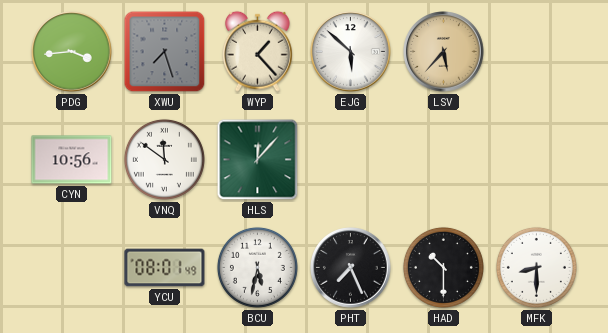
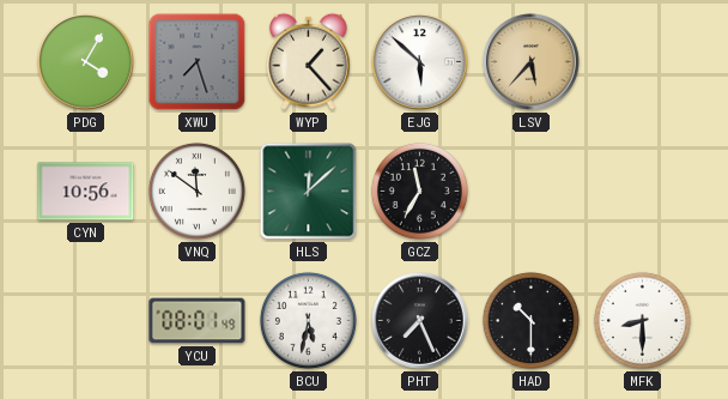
PDG: 3:44 -> 4:05 (86, 62)
HLS: 12:07 -> 12:08 (309, 192)
GCZ: none -> 11:35 (419, 191)
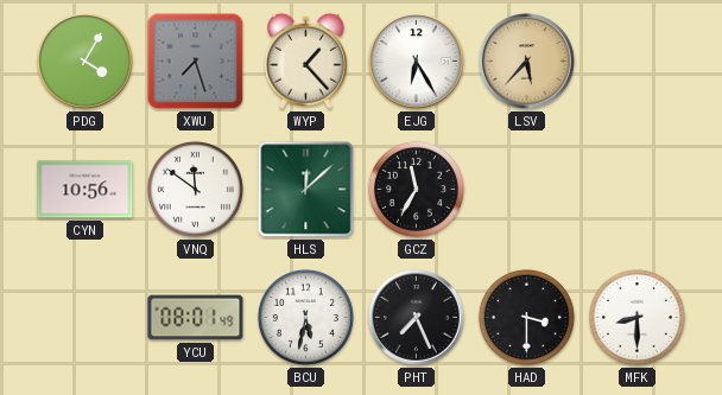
EJG: 5:52 -> 6:25 (417, 62)
HAD: 10:30 -> 3:30 (526, 317)
